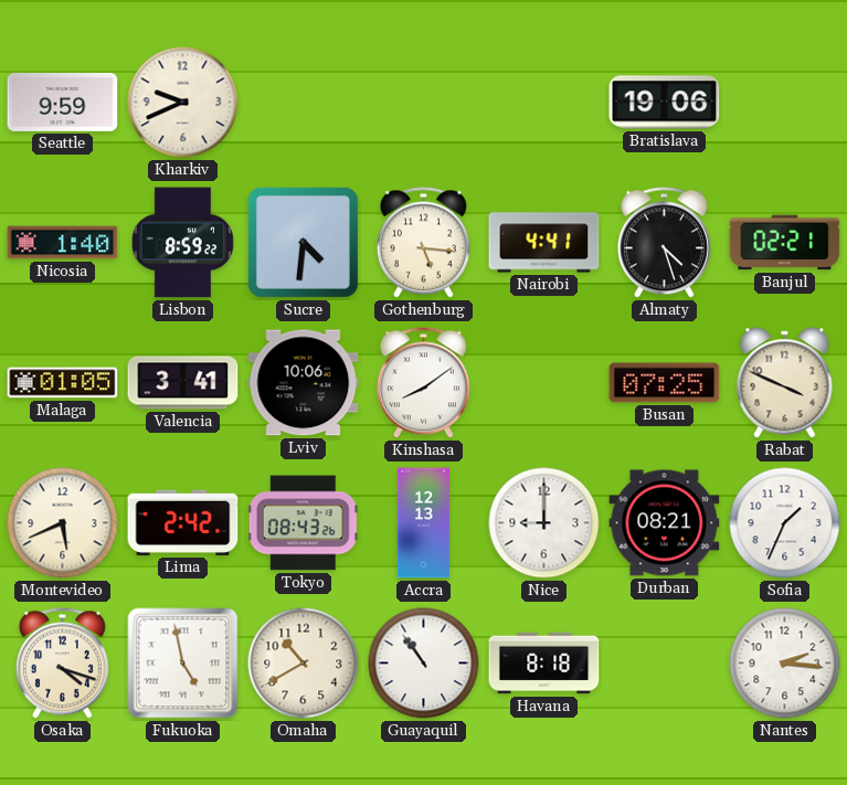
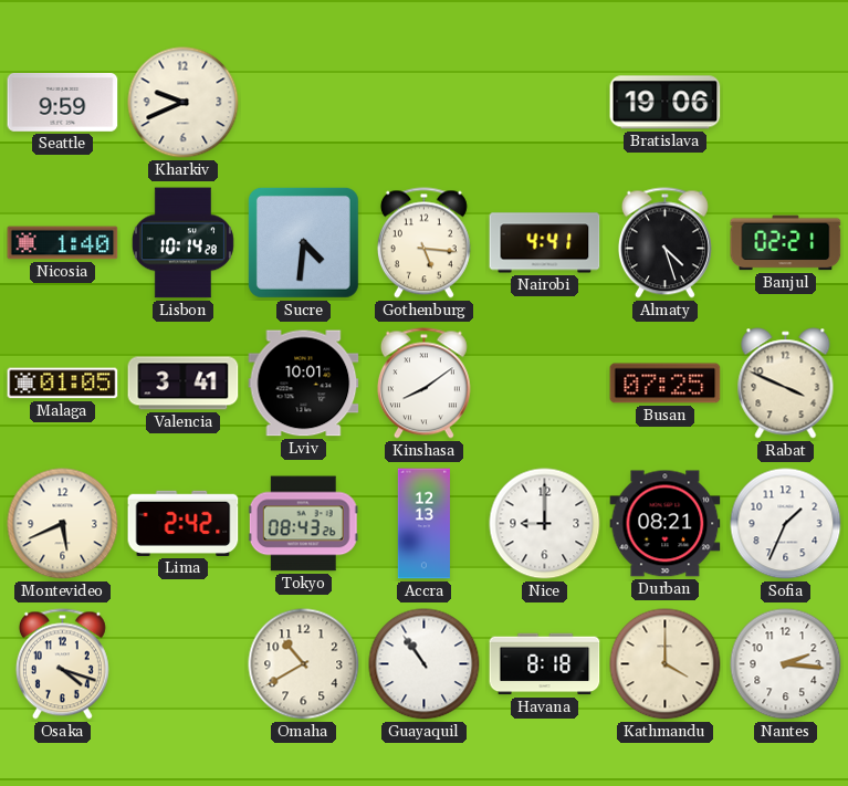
Lisbon: 8:59 -> 10:14 (182, 243)
Lviv: 10:06 -> 10:01 (304, 384)
Fukuoka: 4:58 -> none (183, 664)
Kathmandu: none -> 4:00 (666, 664)
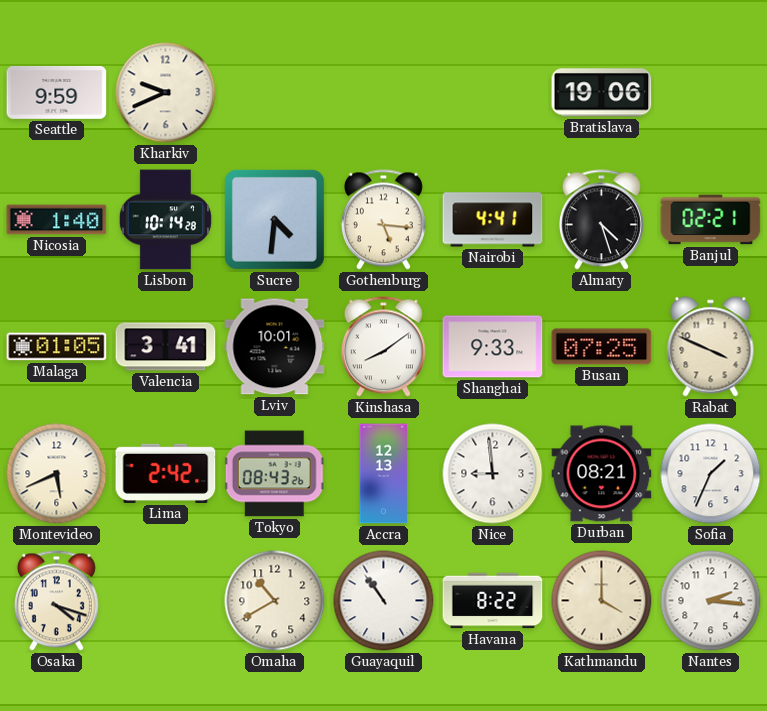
Shanghai: none -> 9:33 (493, 347)
Nice: 9:00 -> 8:59 (493, 474)
Havana: 8:18 -> 8:22 (493, 601)
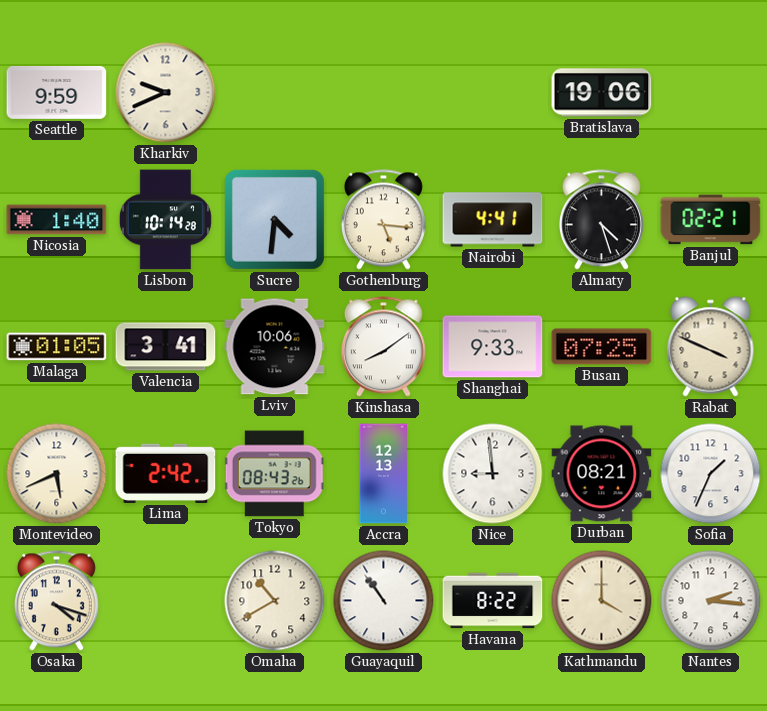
Lviv: 10:01 -> 10:06 (275, 347)
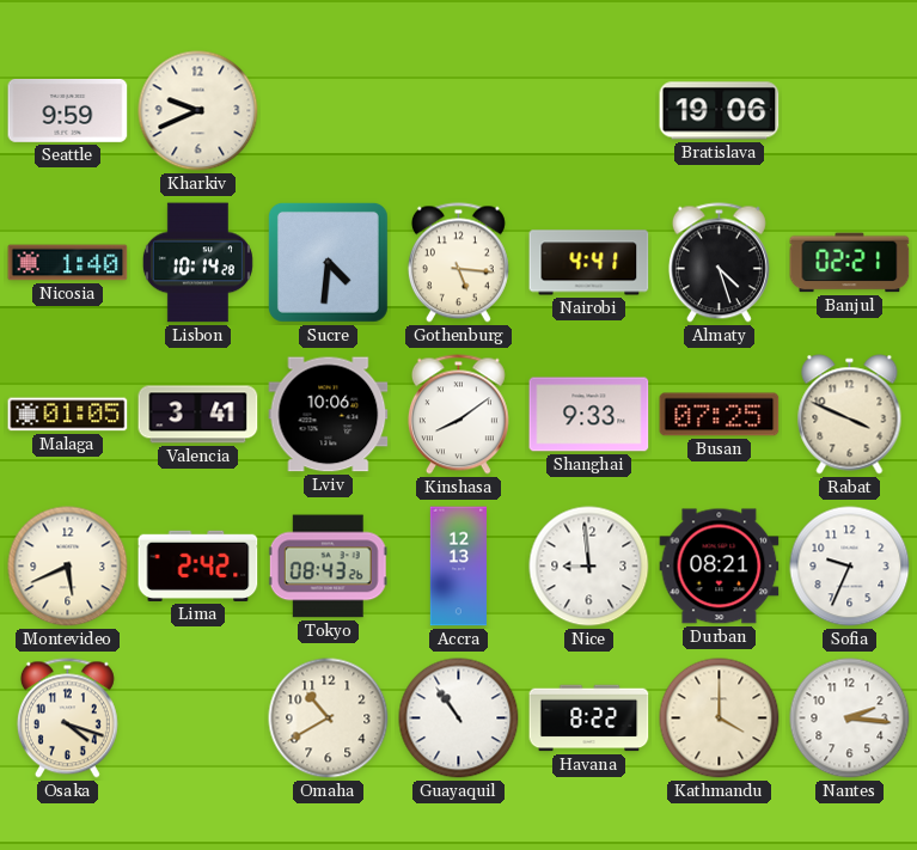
Sofia: 1:34 -> 9:34 (850, 567)
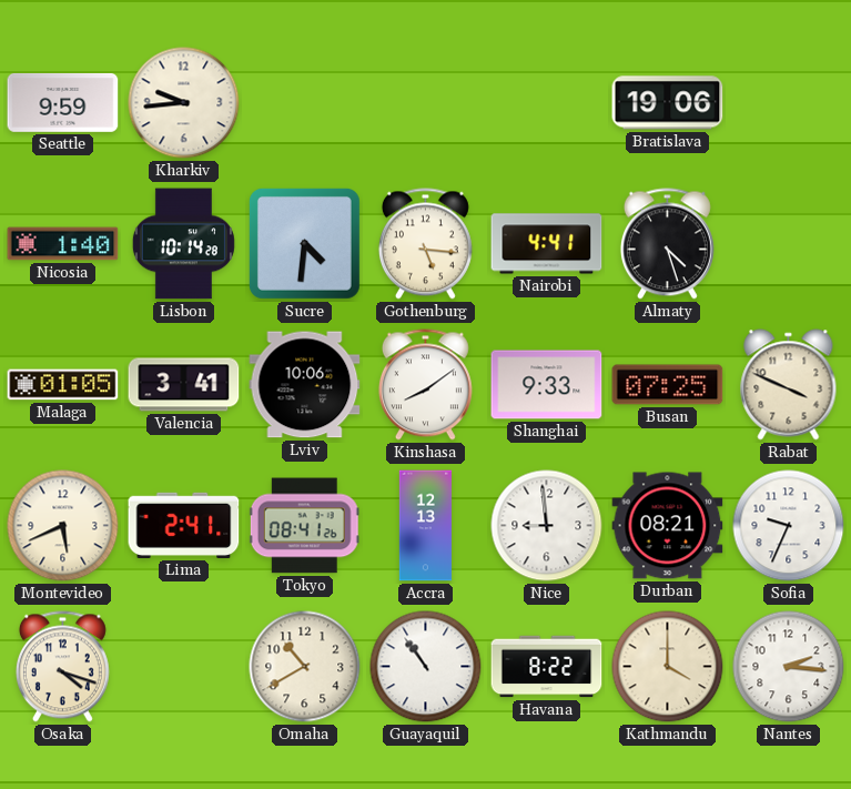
Kharkiv: 9:41 -> 9:44 (184, 103)
Banjul: 02:21 -> none (850, 263)
Lima: 2:42 -> 2:41 (184, 525)
Tokyo: 08:43 -> 08:41 (304, 526)
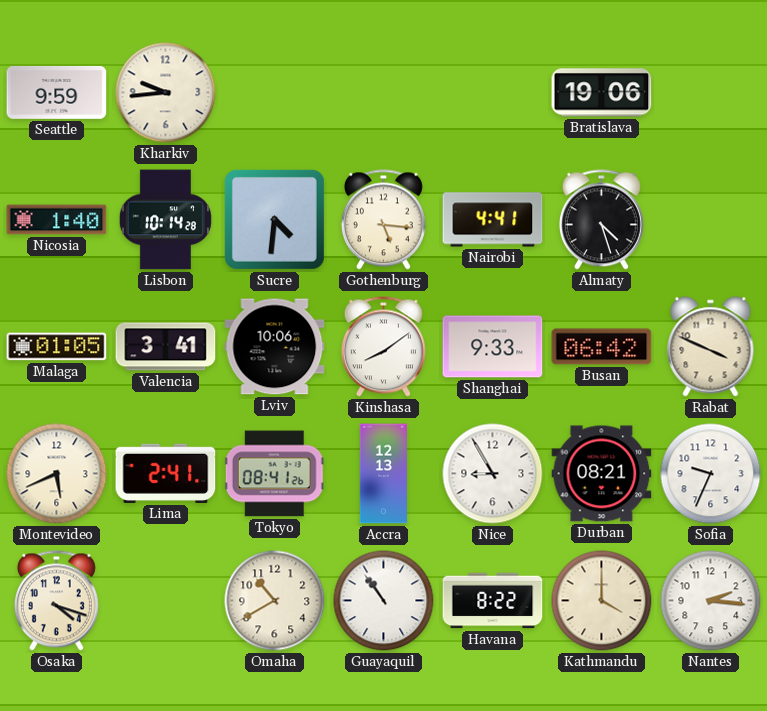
Busan: 07:25 -> 06:42 (602, 347)
Nice: 8:59 -> 8:55 (493, 474)
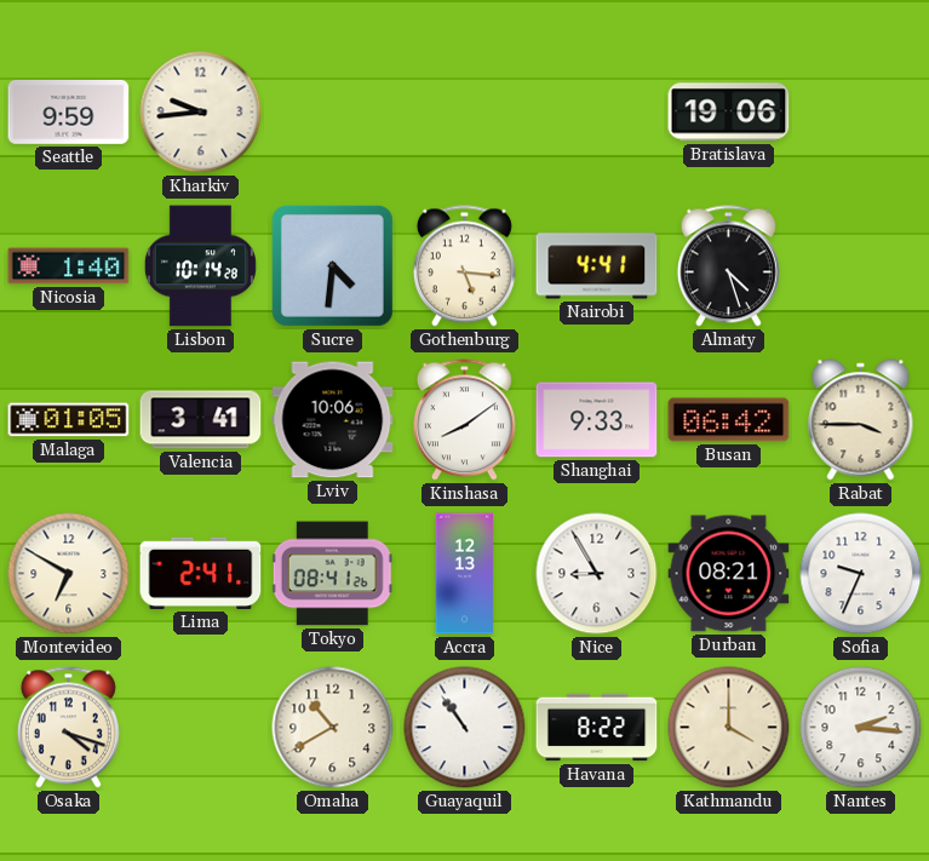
Rabat: 3:49 -> 3:45 (861, 420)
Montevideo: 5:41 -> 6:50 (69, 574)
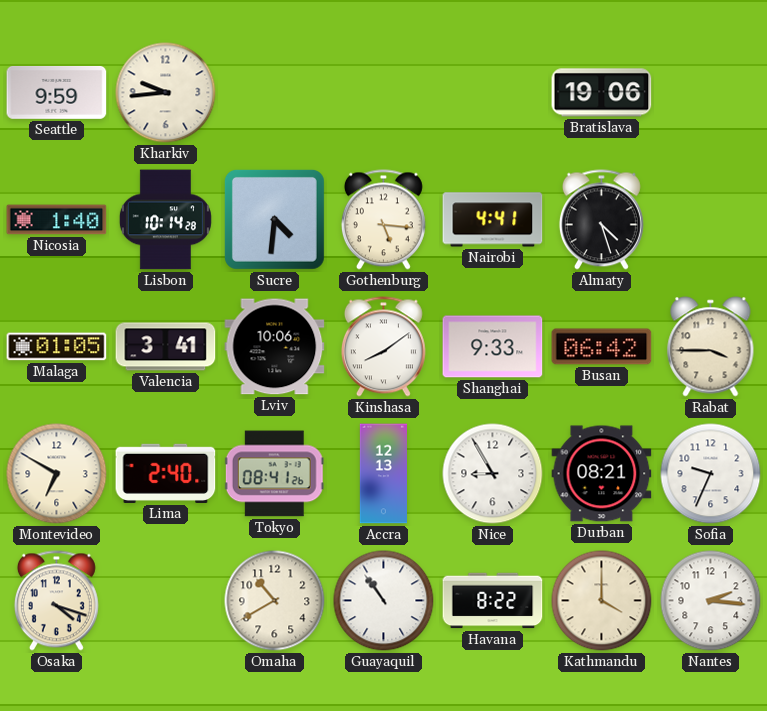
Lima: 2:41 -> 2:40 (166, 473)
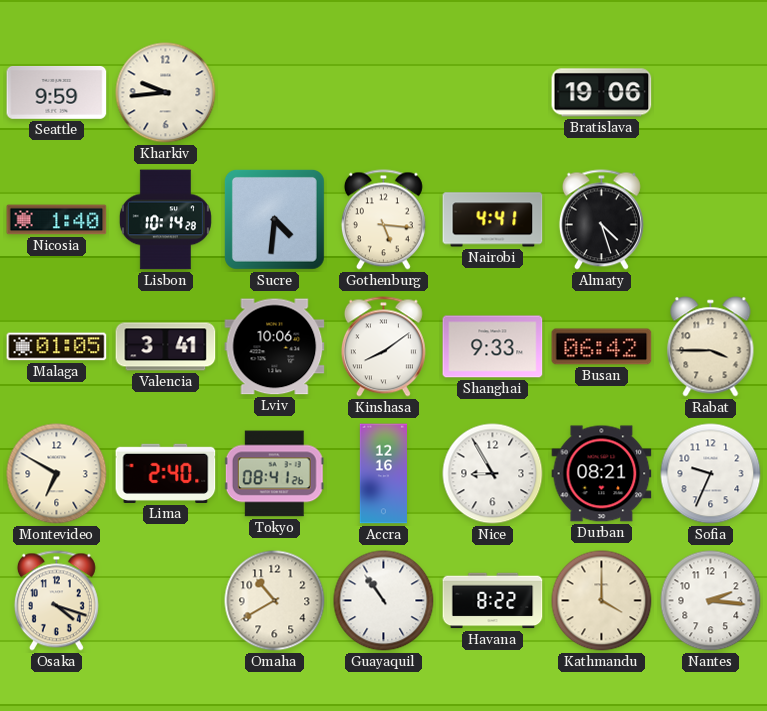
Accra: 12:13 -> 12:16 (383, 474)
